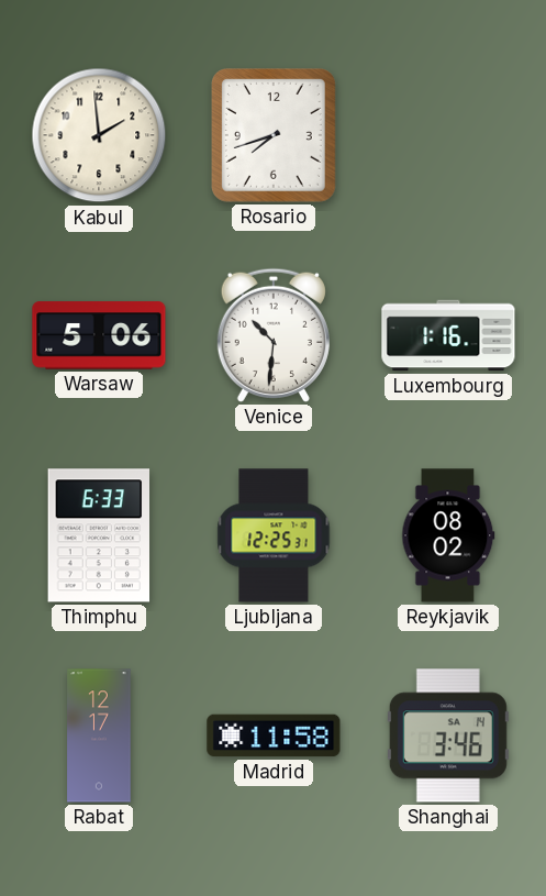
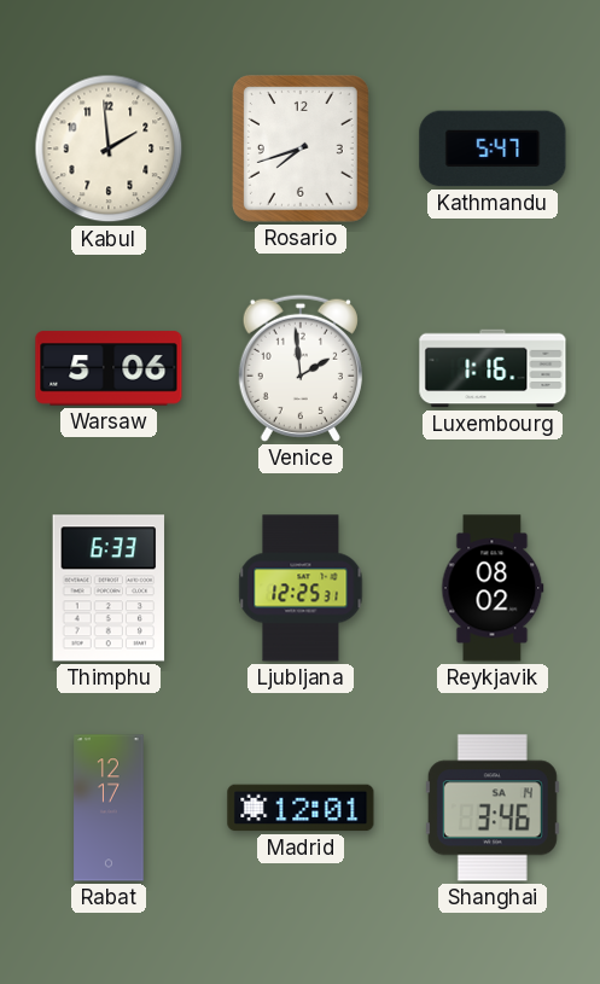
Kathmandu: none -> 5:47 (493, 149)
Venice: 10:31 -> 1:59 (301, 368)
Madrid: 11:58 -> 12:01 (301, 808)
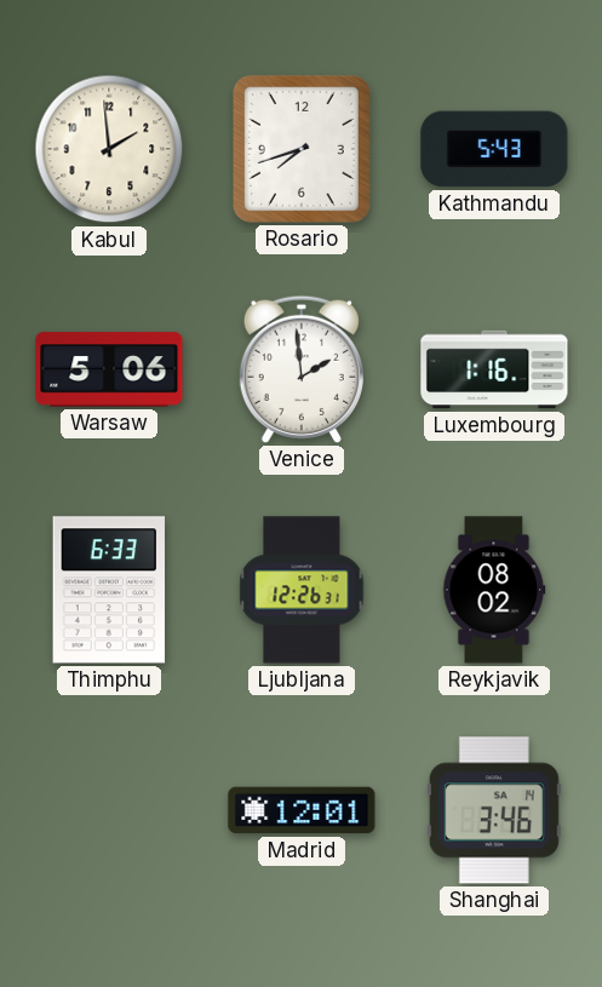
Kathmandu: 5:47 -> 5:43 (494, 149)
Ljubljana: 12:25 -> 12:26 (302, 590)
Rabat: 12:17 -> none (109, 808)
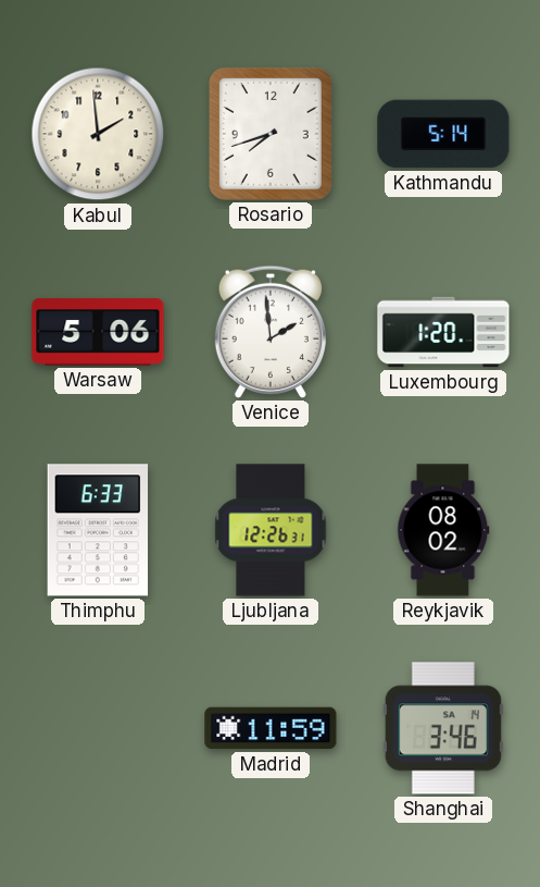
Kathmandu: 5:43 -> 5:14 (443, 134)
Luxembourg: 1:16 -> 1:20 (443, 332)
Madrid: 12:01 -> 11:59 (271, 728)
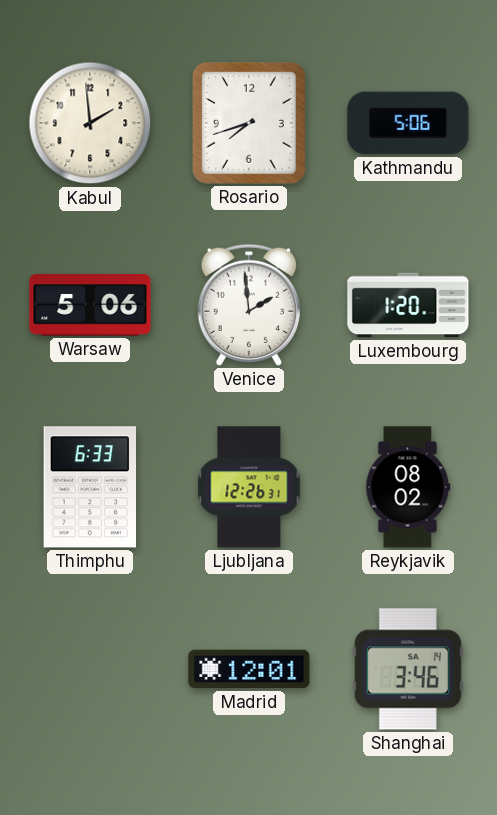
Kathmandu: 5:14 -> 5:06 (408, 123)
Madrid: 11:59 -> 12:01 (249, 669)
